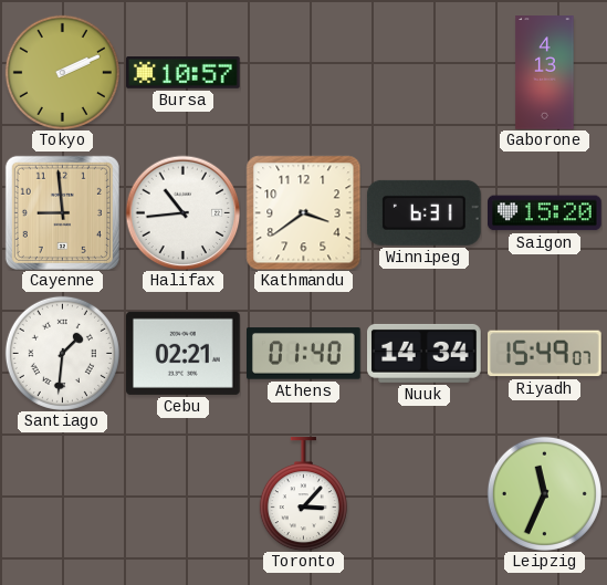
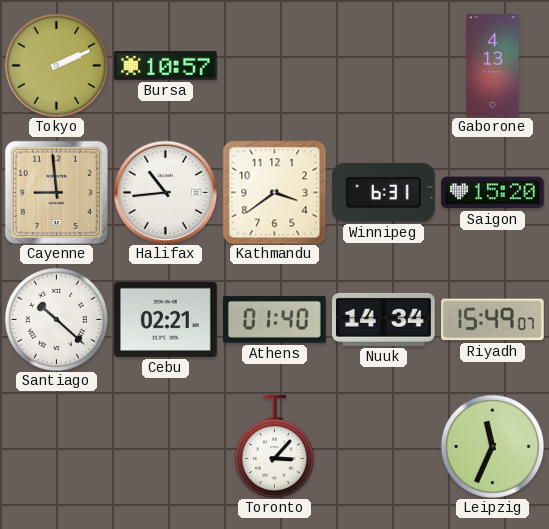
Santiago: 1:31 -> 10:22 (56, 319)
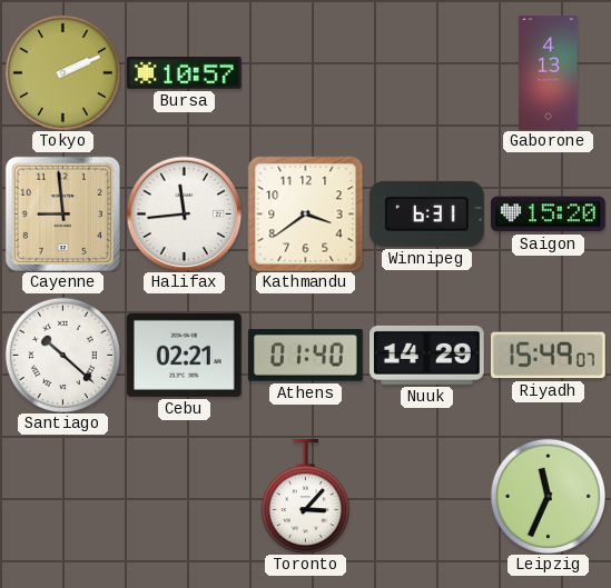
Halifax: 10:44 -> 11:44 (184, 213)
Nuuk: 14:34 -> 14:29 (427, 355)
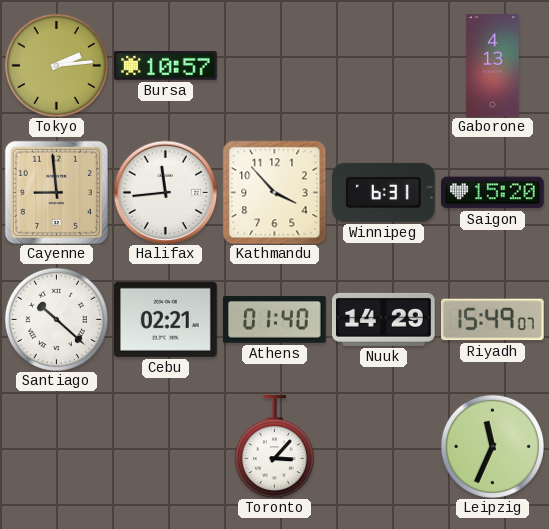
Tokyo: 2:11 -> 2:14 (56, 65)
Kathmandu: 3:39 -> 3:53 (274, 192)
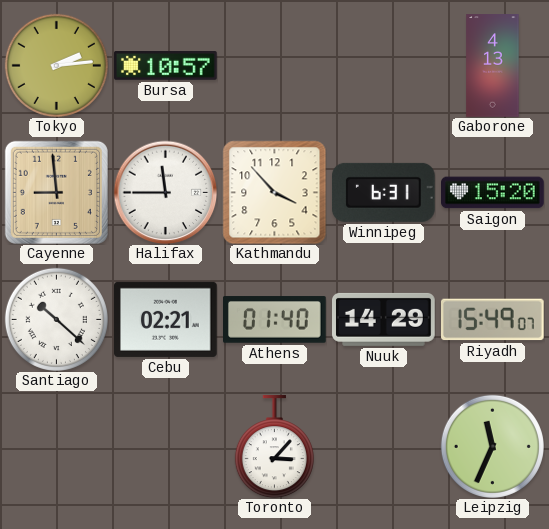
Halifax: 11:44 -> 11:45 (165, 192)
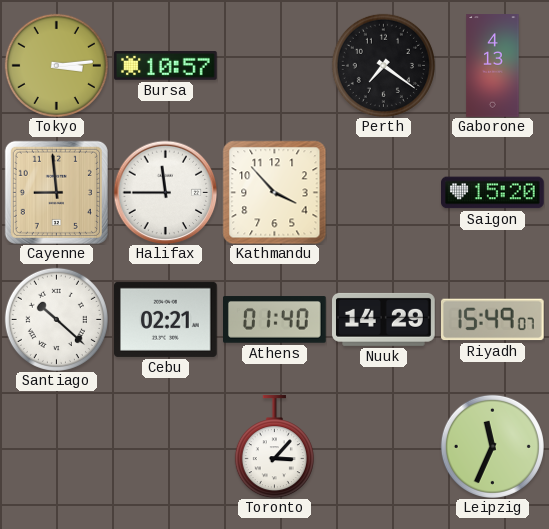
Tokyo: 2:14 -> 3:14 (56, 65)
Perth: none -> 7:21 (383, 65)
Winnipeg: 6:31 -> none (383, 192)
